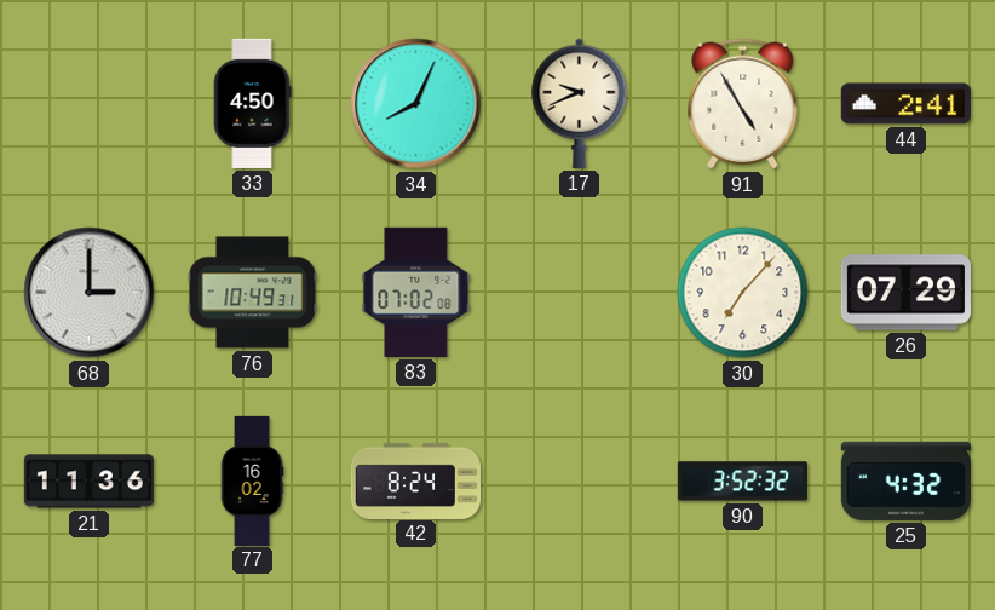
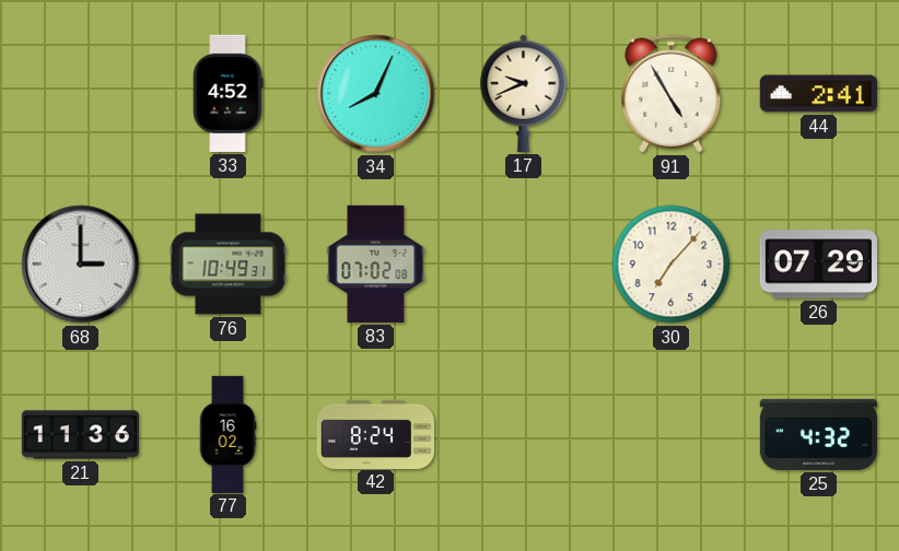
33: 4:50 -> 4:52 (227, 93)
90: 3:52 -> none (742, 482)
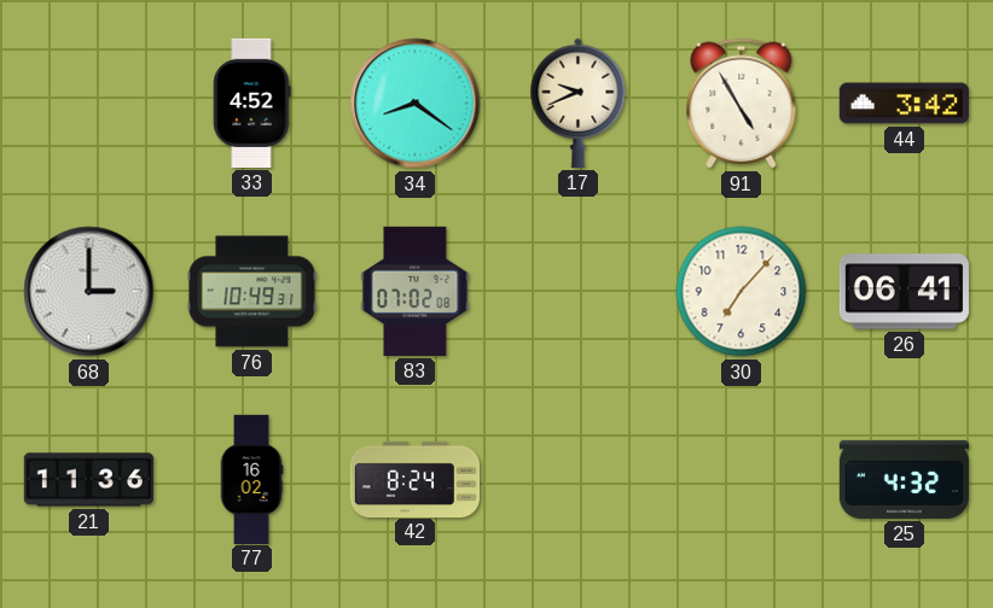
34: 8:04 -> 8:21 (416, 104)
44: 2:41 -> 3:42 (904, 104)
26: 07:29 -> 06:41 (904, 292)
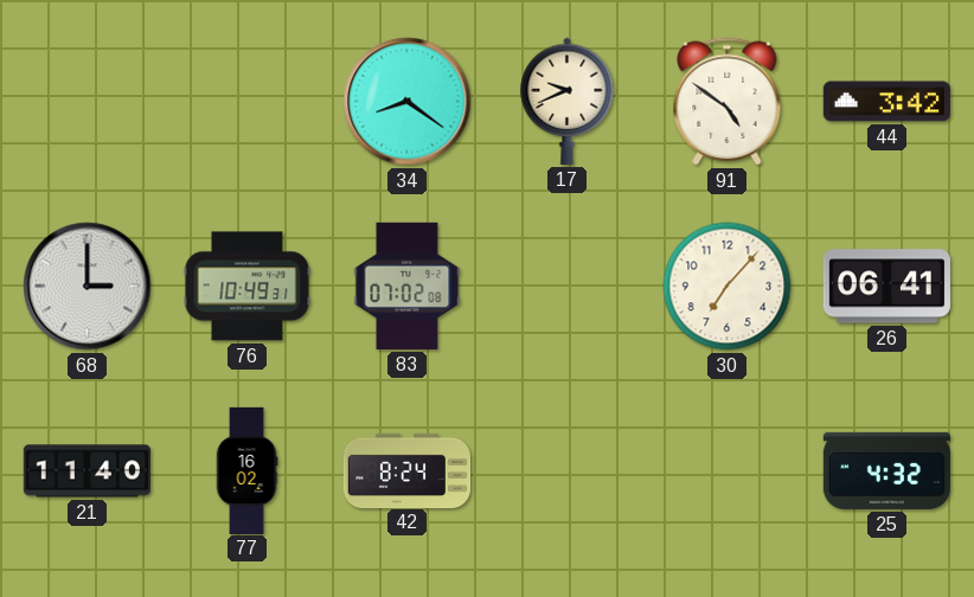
33: 4:52 -> none (251, 103)
91: 4:55 -> 4:51 (728, 102)
21: 11:36 -> 11:40 (86, 471)
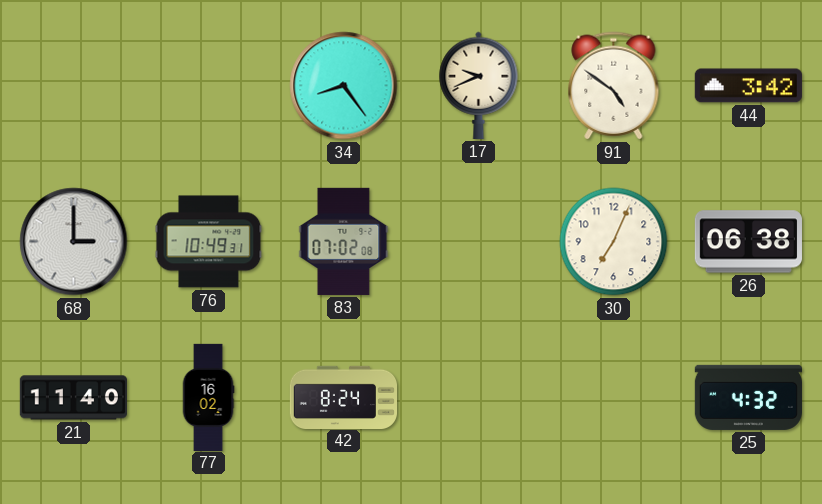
34: 8:21 -> 8:24 (344, 86)
30: 7:07 -> 7:04 (614, 242)
26: 06:41 -> 06:38 (748, 242)
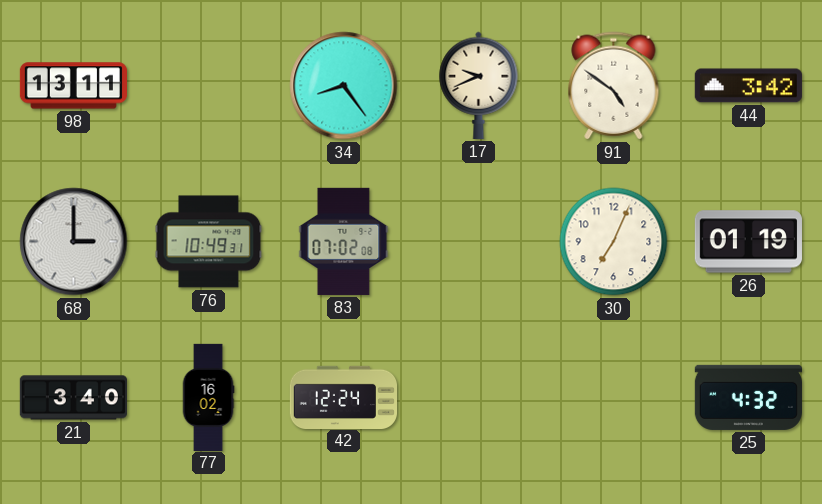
98: none -> 13:11 (73, 86)
26: 06:38 -> 01:19 (748, 242)
21: 11:40 -> 3:40 (73, 398)
42: 8:24 -> 12:24 (343, 397)
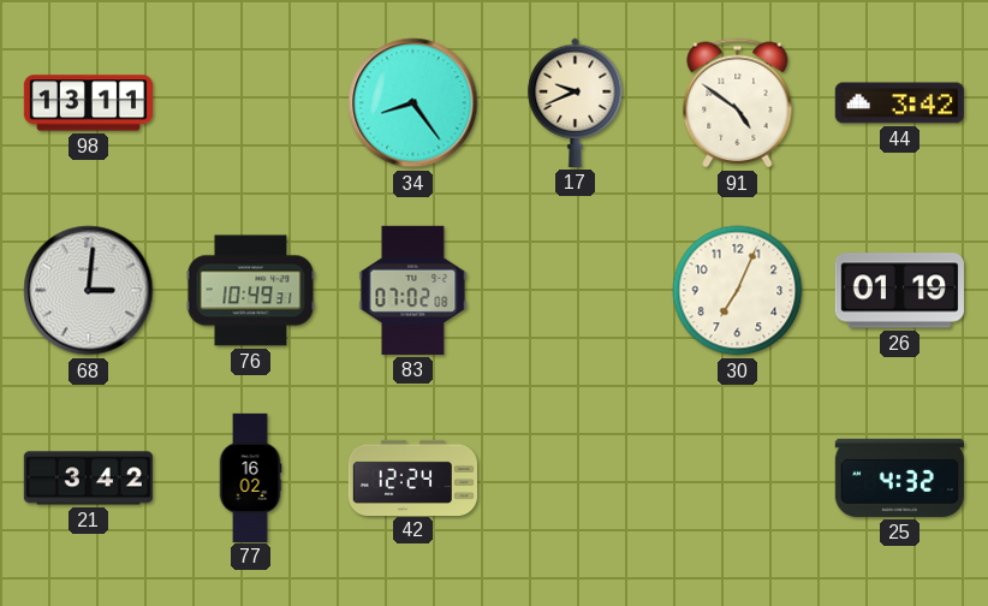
68: 3:00 -> 3:01 (89, 291)
21: 3:40 -> 3:42 (88, 479)
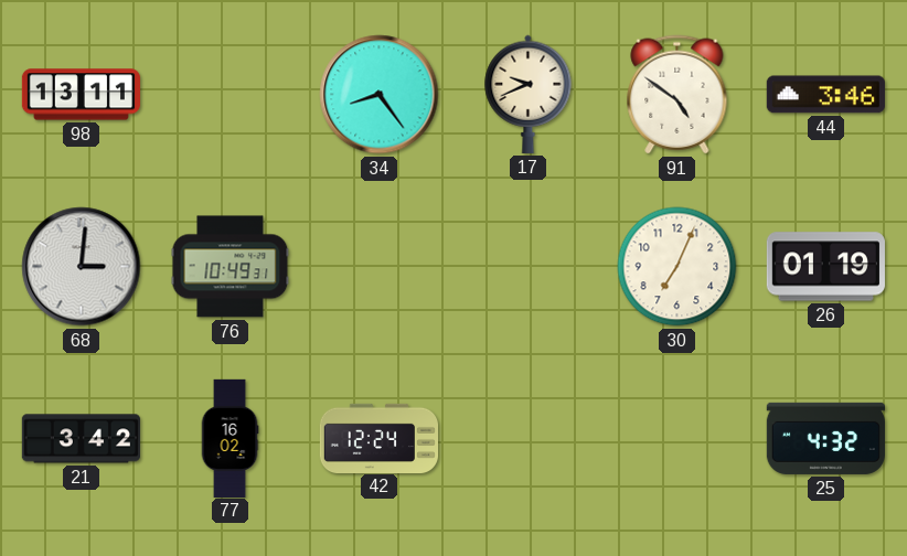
44: 3:42 -> 3:46 (825, 95)
83: 07:02 -> none (413, 290)
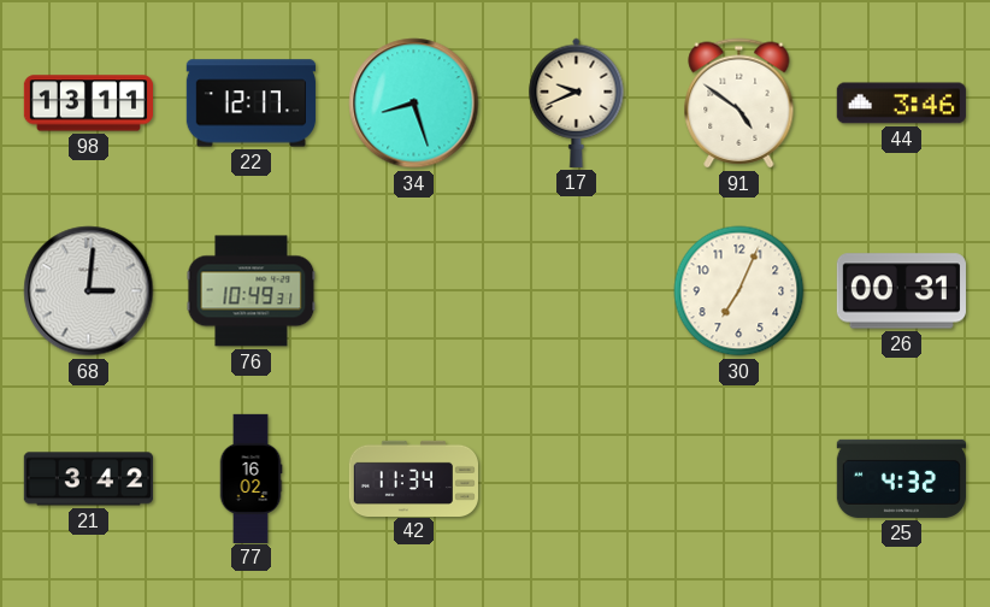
22: none -> 12:17 (251, 104)
34: 8:24 -> 8:27 (414, 104)
26: 01:19 -> 00:31 (901, 291)
42: 12:24 -> 11:34 (413, 478)
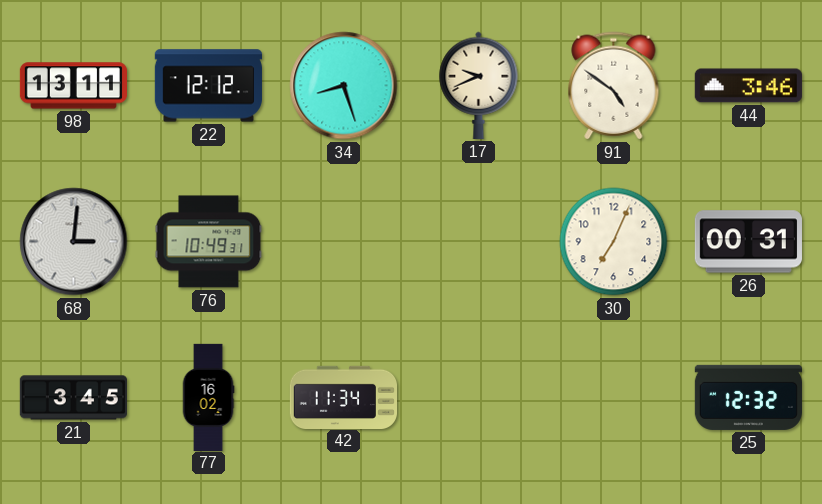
22: 12:17 -> 12:12 (208, 86)
21: 3:42 -> 3:45 (73, 398)
25: 4:32 -> 12:32 (748, 397)
